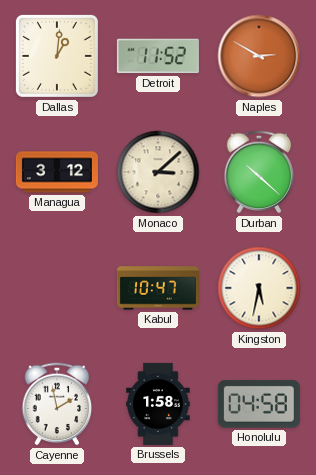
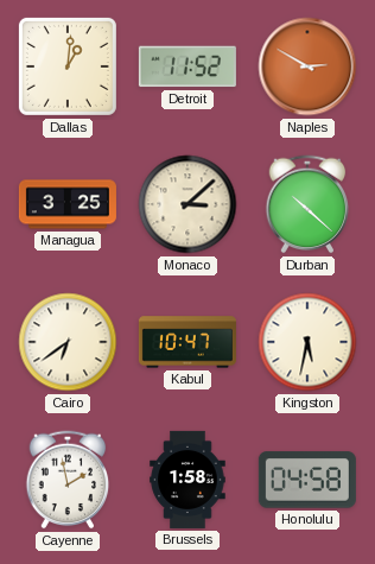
Managua: 3:12 -> 3:25 (68, 204)
Cairo: none -> 6:39 (68, 342)
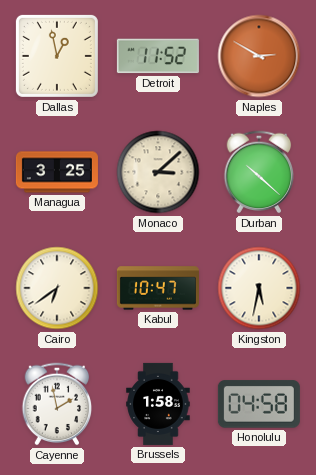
Dallas: 1:01 -> 12:58 (57, 56)
